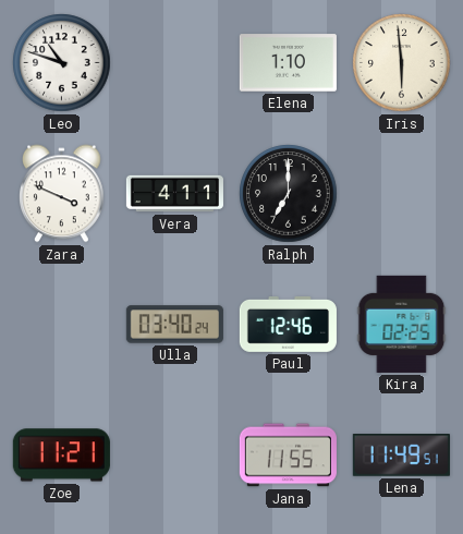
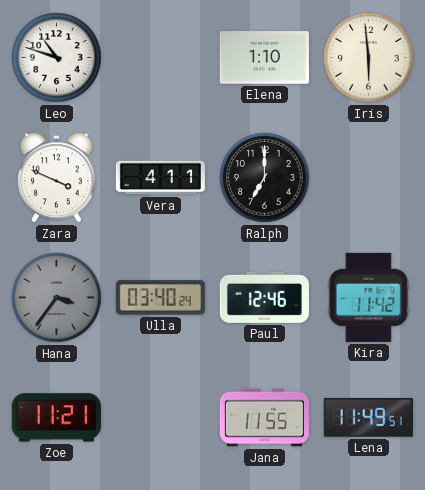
Hana: none -> 3:36 (57, 298)
Kira: 02:25 -> 11:42 (369, 297)
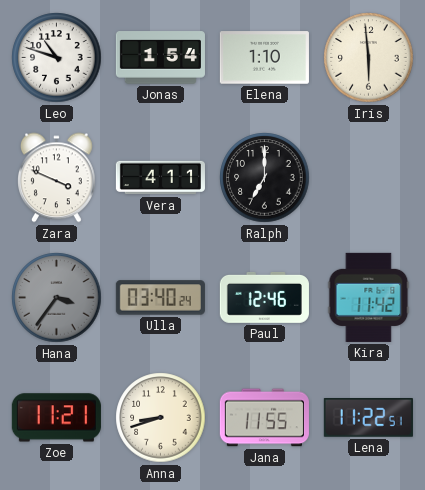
Jonas: none -> 1:54 (160, 58)
Anna: none -> 8:42 (161, 418)
Lena: 11:49 -> 11:22 (368, 418)
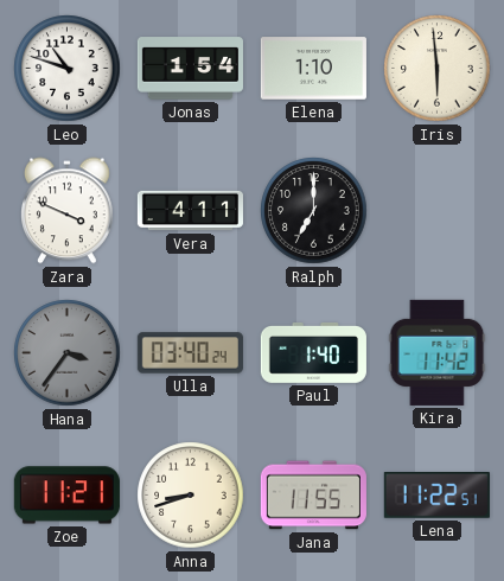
Paul: 12:46 -> 1:40 (313, 352)
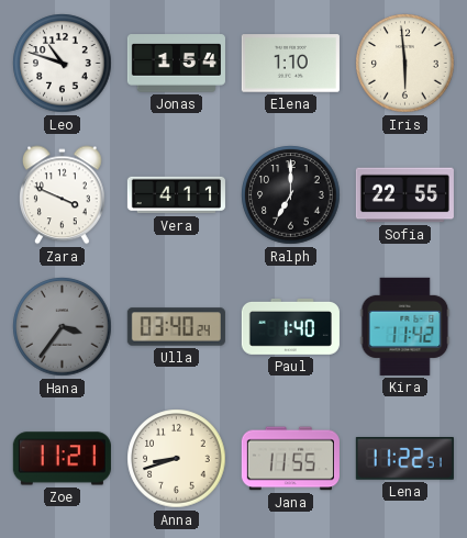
Sofia: none -> 22:55 (404, 195)
